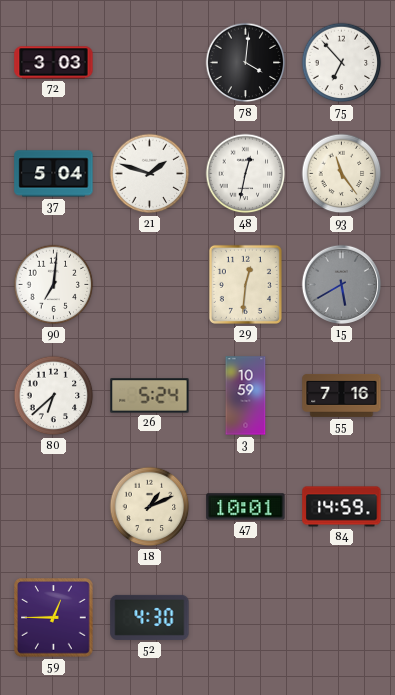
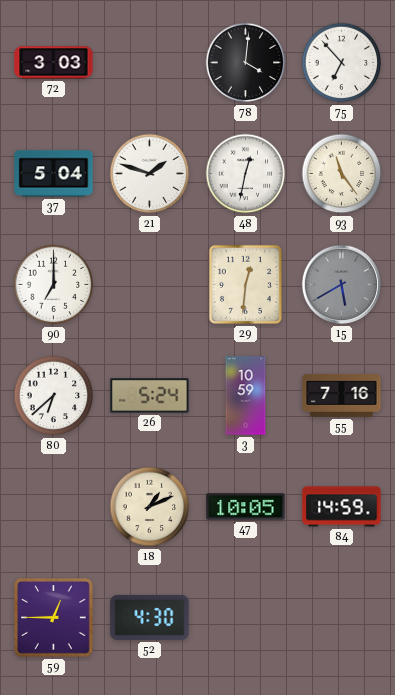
90: 7:01 -> 7:00 (54, 285)
47: 10:01 -> 10:05 (246, 507)
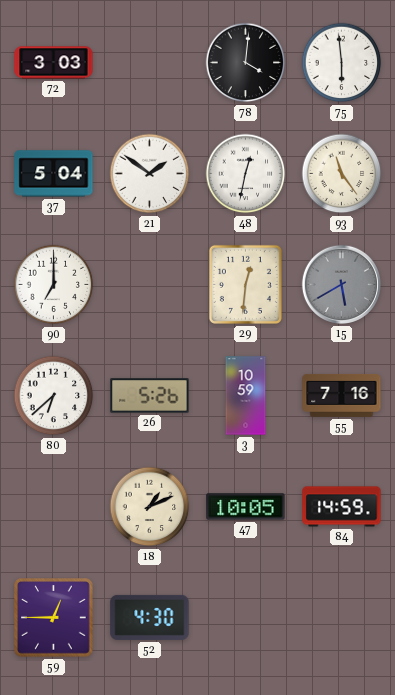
75: 6:53 -> 5:59 (342, 63)
21: 1:48 -> 1:51 (150, 174)
26: 5:24 -> 5:26 (150, 396)
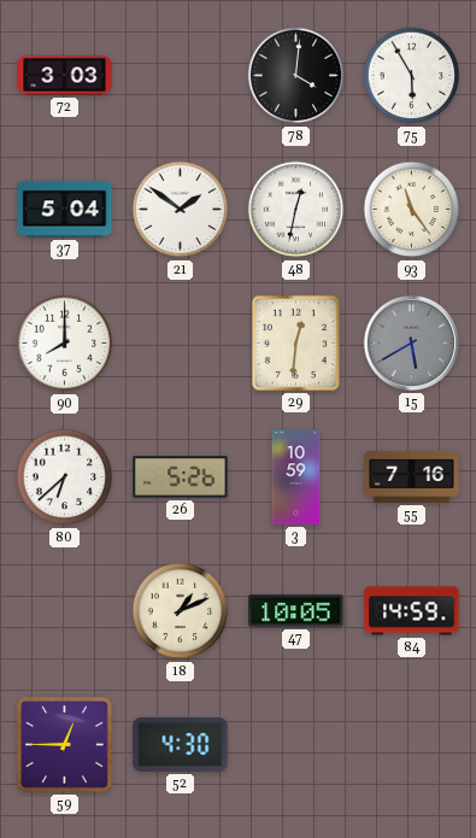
75: 5:59 -> 5:55 (412, 76)
90: 7:00 -> 8:00 (65, 344)
